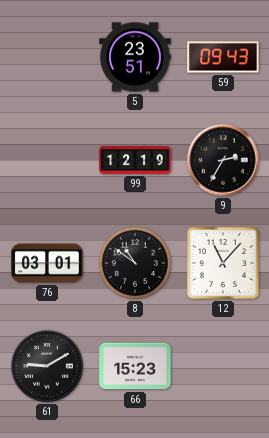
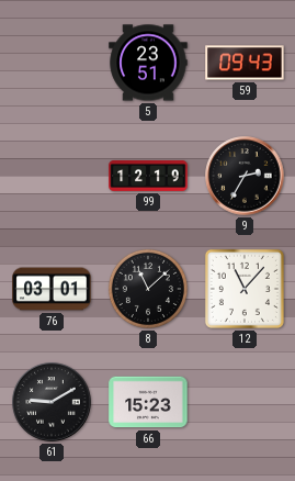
8: 10:51 -> 11:08 (148, 289)
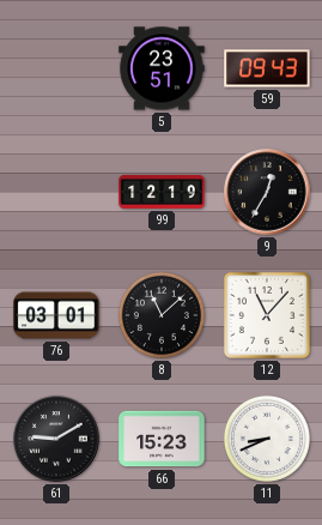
9: 2:35 -> 12:35 (267, 192)
11: none -> 8:41 (267, 439)
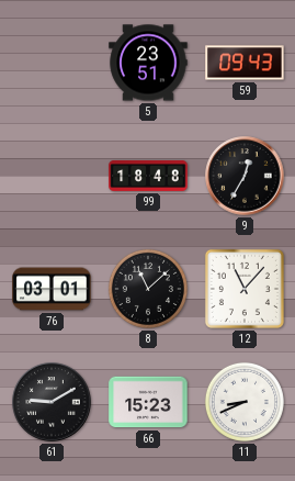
99: 12:19 -> 18:48 (148, 176)
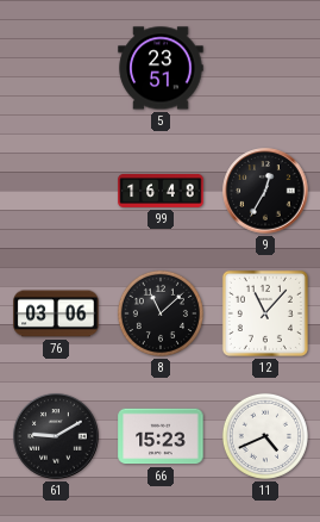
59: 09:43 -> none (245, 63)
99: 18:48 -> 16:48 (161, 191)
76: 03:01 -> 03:06 (56, 313)
11: 8:41 -> 4:41 (265, 436)
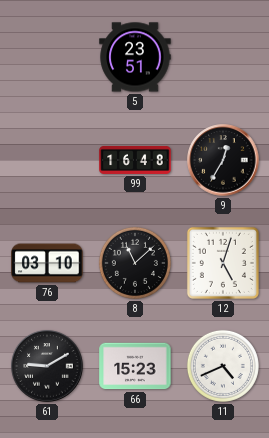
76: 03:06 -> 03:10 (47, 263)
12: 11:07 -> 5:03 (223, 263)
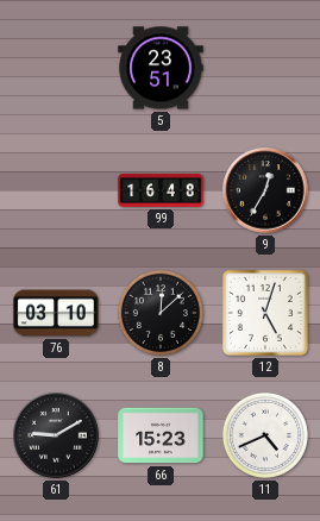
8: 11:08 -> 12:08 (161, 313)
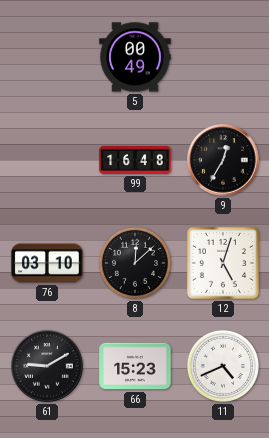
5: 23:51 -> 00:49 (135, 57)
